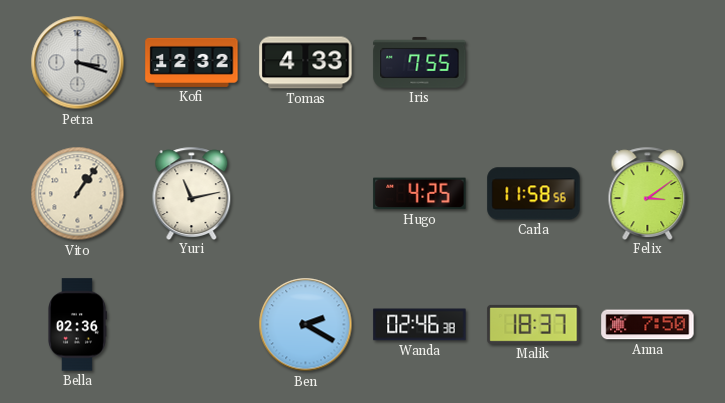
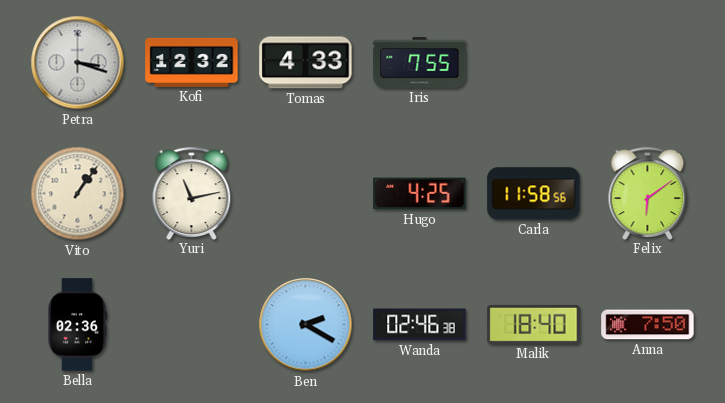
Felix: 3:09 -> 6:09 (648, 193)
Malik: 18:37 -> 18:40 (534, 324)
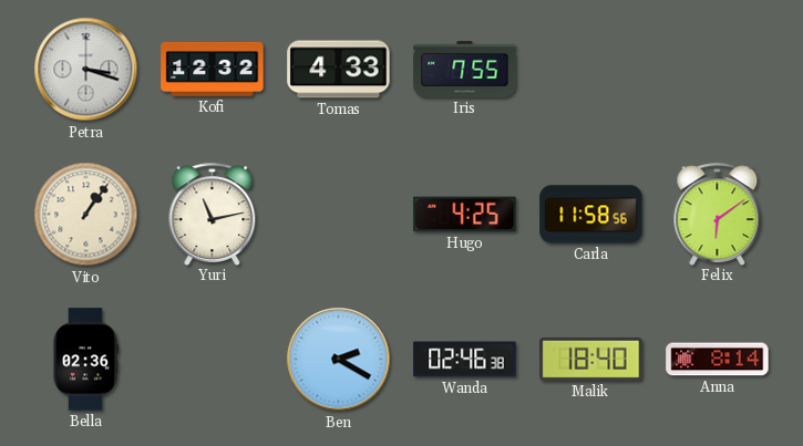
Anna: 7:50 -> 8:14 (718, 360)
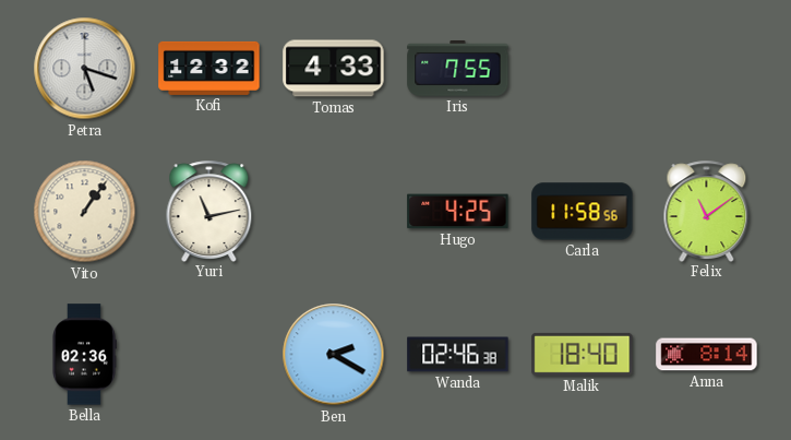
Petra: 3:18 -> 5:18 (85, 69)
Felix: 6:09 -> 11:09 (707, 211)
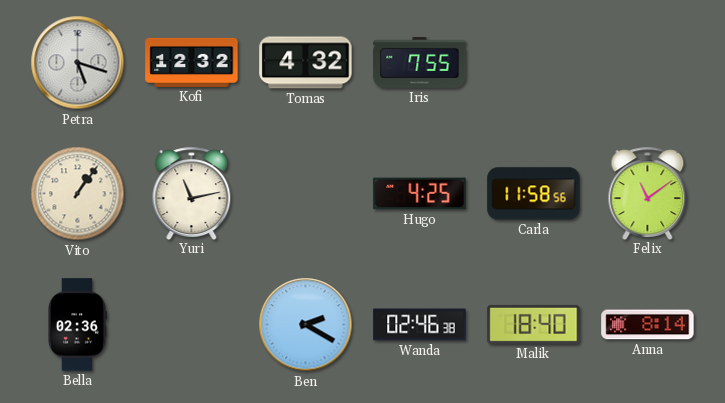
Tomas: 4:33 -> 4:32 (306, 63)
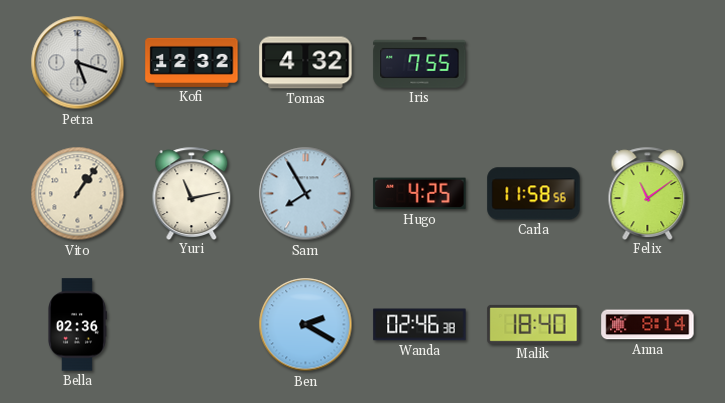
Sam: none -> 7:55 (306, 194)
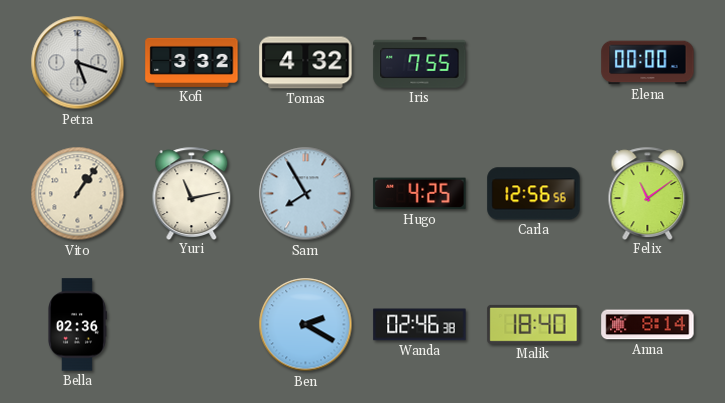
Kofi: 12:32 -> 3:32 (192, 62)
Elena: none -> 00:00 (648, 63)
Carla: 11:58 -> 12:56 (534, 194)
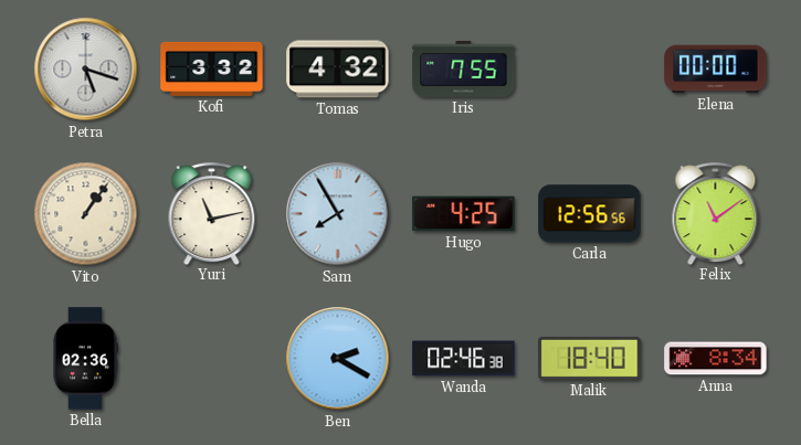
Anna: 8:14 -> 8:34 (716, 359)
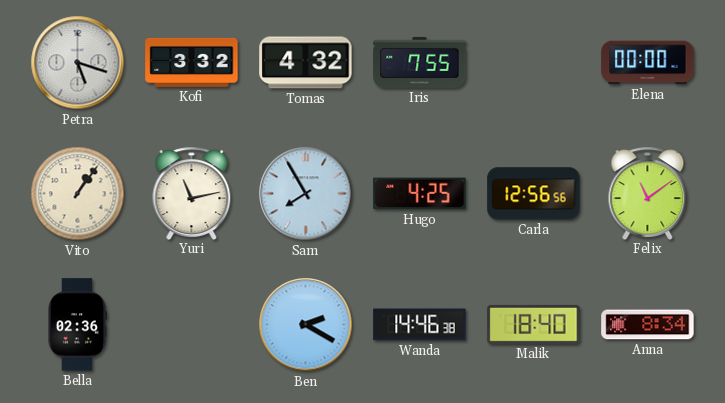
Wanda: 02:46 -> 14:46 (420, 325)
